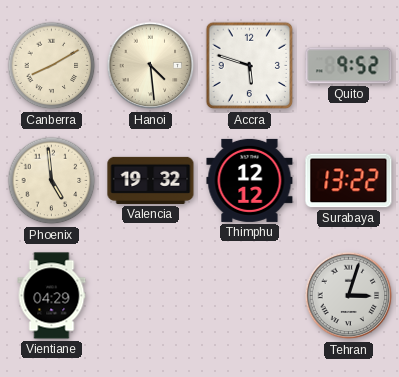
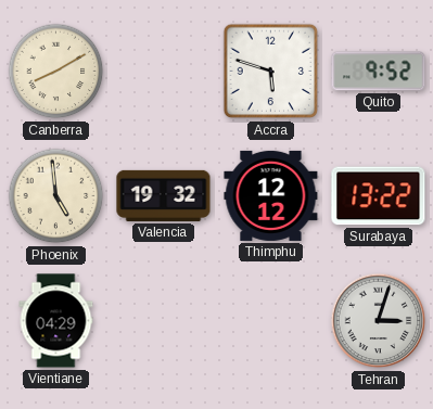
Hanoi: 4:29 -> none (151, 66)
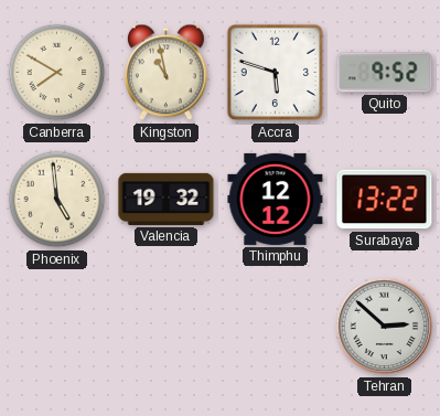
Canberra: 8:10 -> 7:50 (57, 73)
Kingston: none -> 10:58 (165, 73)
Vientiane: 04:29 -> none (56, 321)
Tehran: 3:03 -> 2:52 (385, 327)
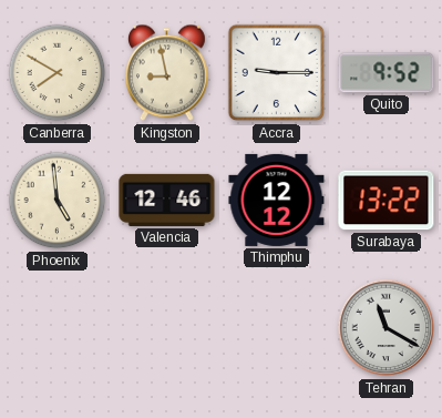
Kingston: 10:58 -> 8:58 (166, 73)
Accra: 5:48 -> 9:15 (277, 73)
Valencia: 19:32 -> 12:46 (167, 200)
Tehran: 2:52 -> 11:20 (387, 328)
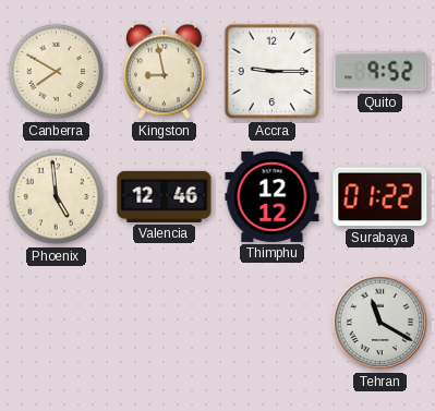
Surabaya: 13:22 -> 01:22 (380, 197)
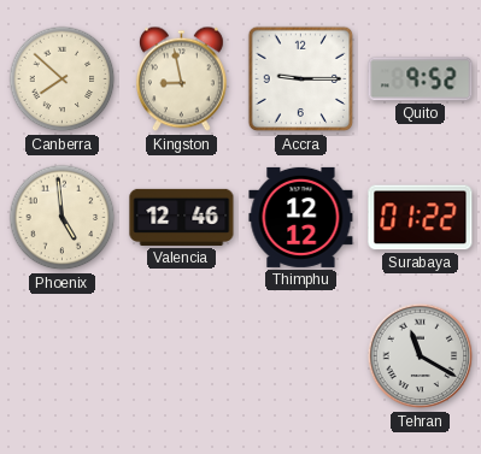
Canberra: 7:50 -> 7:52 (63, 79)
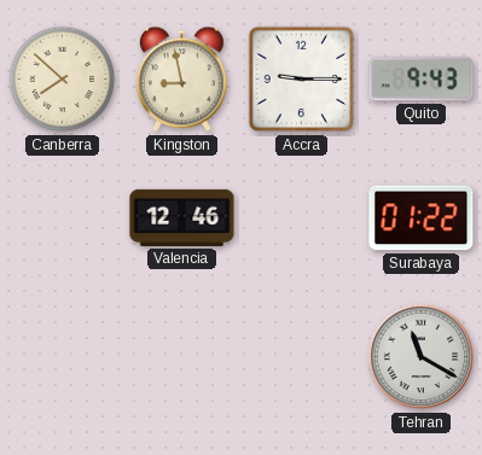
Quito: 9:52 -> 9:43 (422, 80)
Phoenix: 4:59 -> none (63, 218)
Thimphu: 12:12 -> none (301, 217)
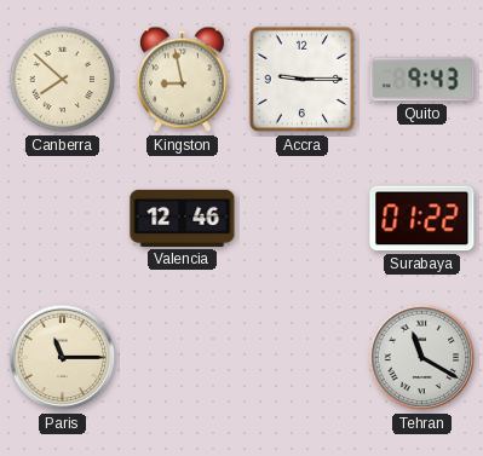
Paris: none -> 11:15 (63, 358)
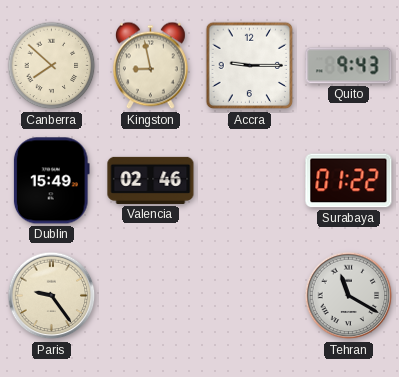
Dublin: none -> 15:49 (51, 181)
Valencia: 12:46 -> 02:46 (151, 180)
Paris: 11:15 -> 9:24 (52, 296)
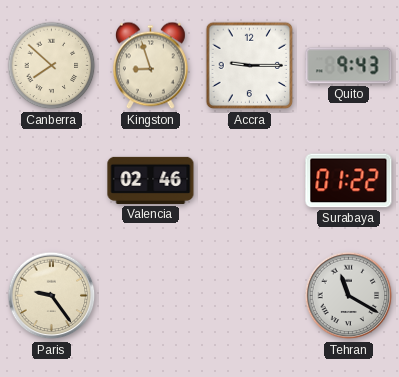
Kingston: 8:58 -> 8:57 (150, 66)
Dublin: 15:49 -> none (51, 181)
